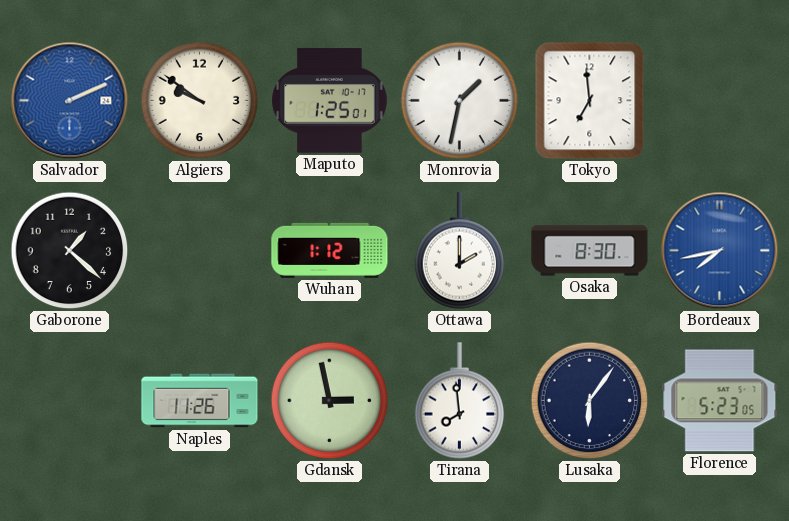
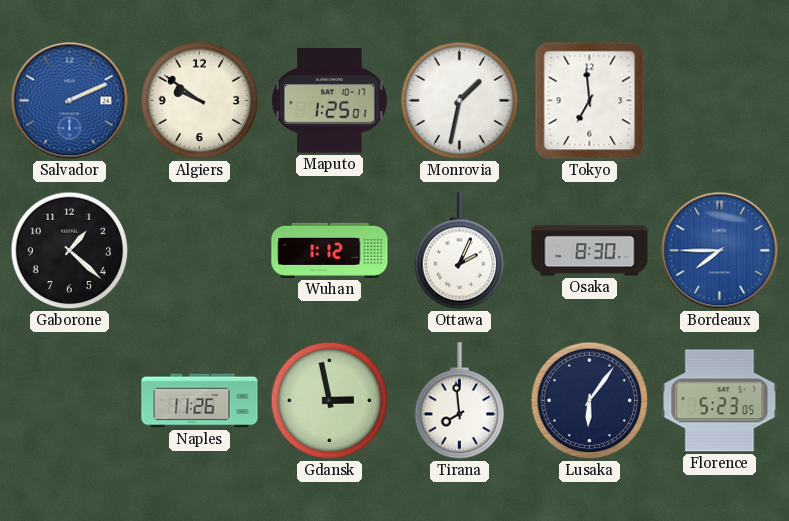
Ottawa: 2:00 -> 2:04 (460, 251)
Bordeaux: 7:43 -> 7:45 (720, 251)
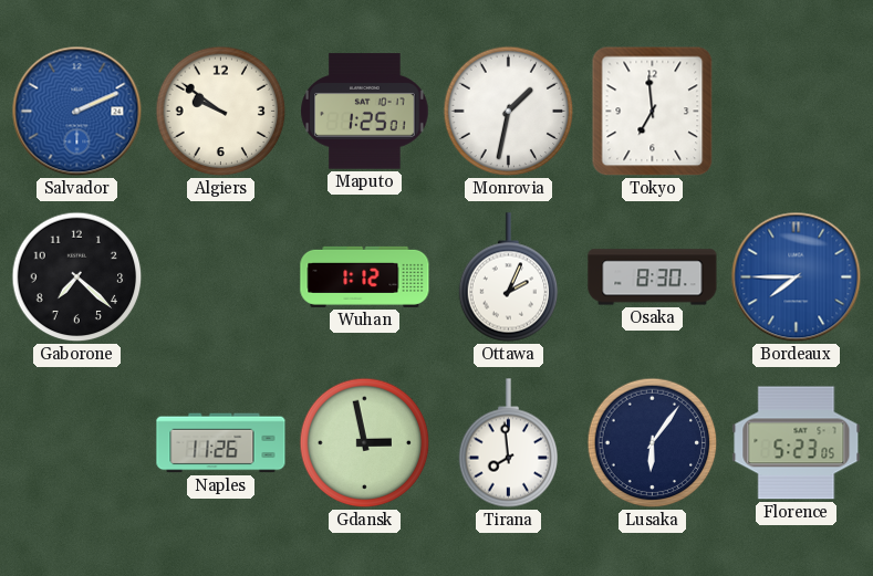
Gaborone: 1:22 -> 7:22 (77, 277)
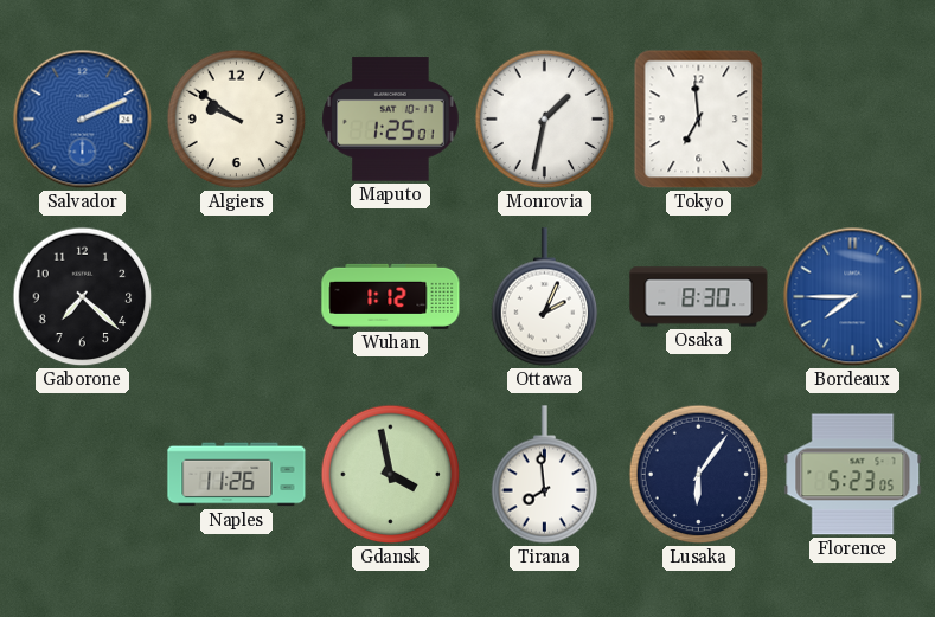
Gdansk: 2:58 -> 3:58 (391, 475)
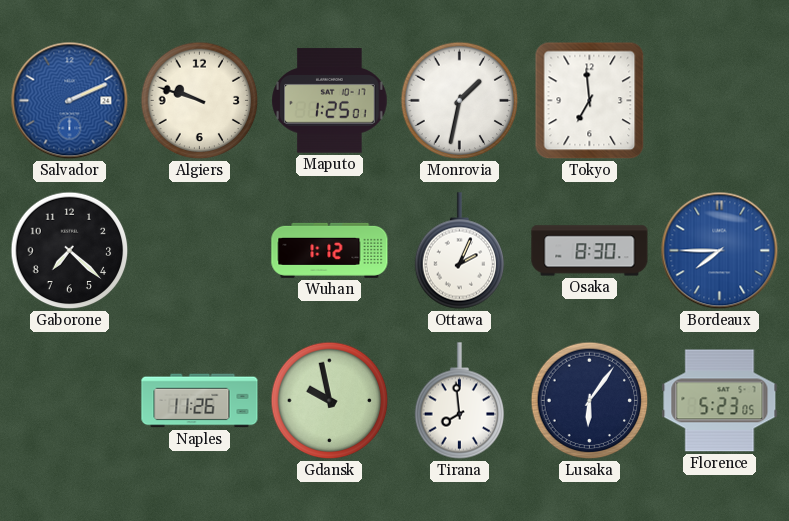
Algiers: 9:51 -> 9:48 (200, 101)
Gdansk: 3:58 -> 9:58 (330, 401)
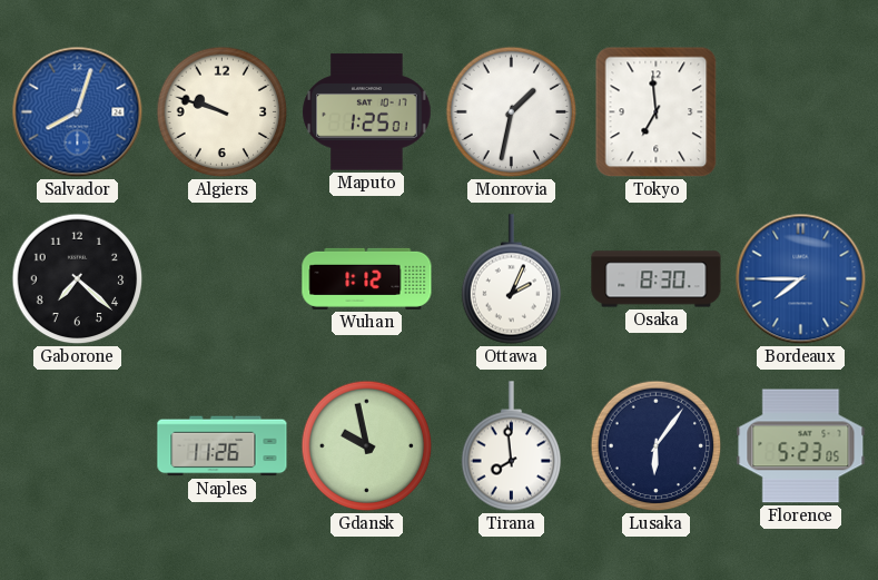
Salvador: 2:11 -> 8:03 (78, 112)
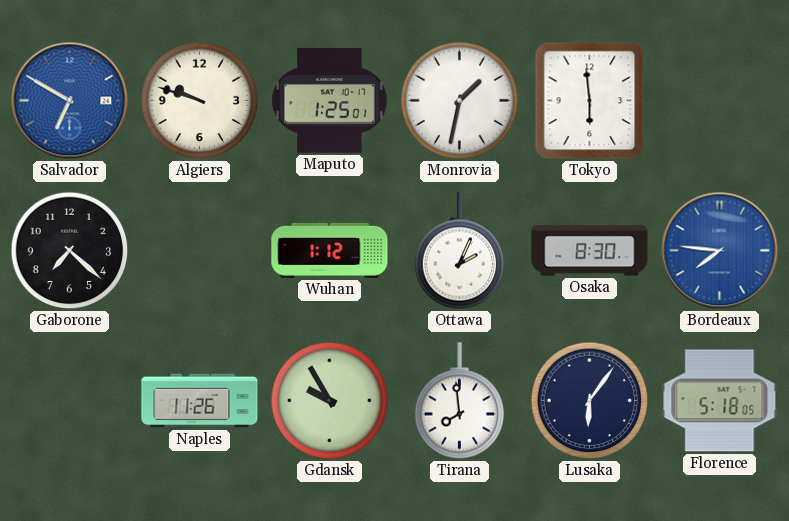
Salvador: 8:03 -> 6:50 (70, 101)
Tokyo: 6:59 -> 5:59 (590, 101)
Bordeaux: 7:45 -> 7:46 (720, 251)
Gdansk: 9:58 -> 9:55 (330, 401)
Florence: 5:23 -> 5:18 (720, 401)
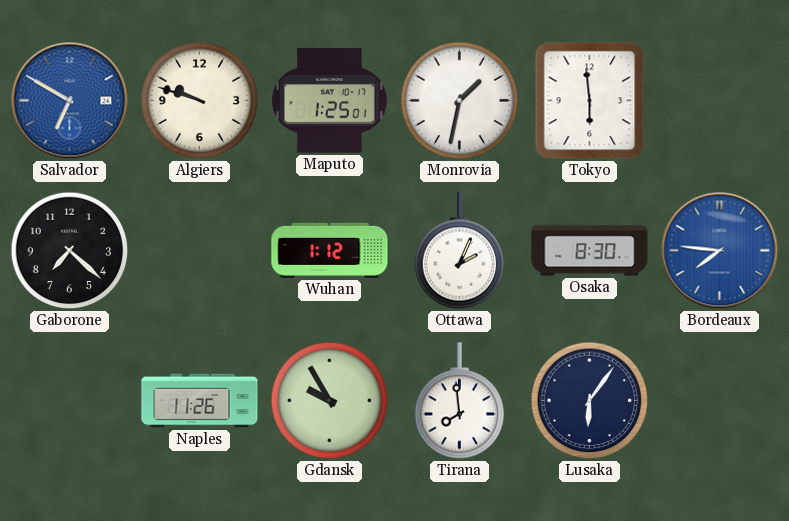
Florence: 5:18 -> none (720, 401)
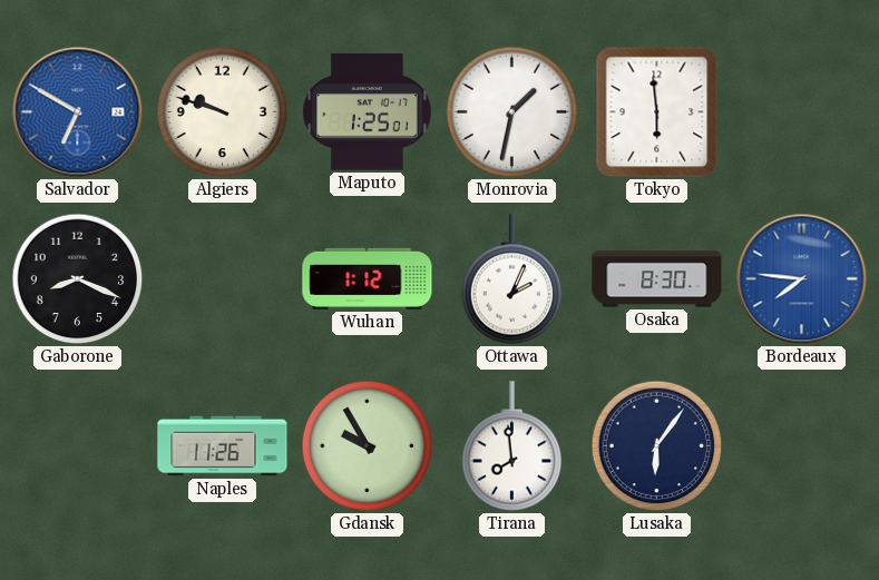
Gaborone: 7:22 -> 8:19 (78, 279)
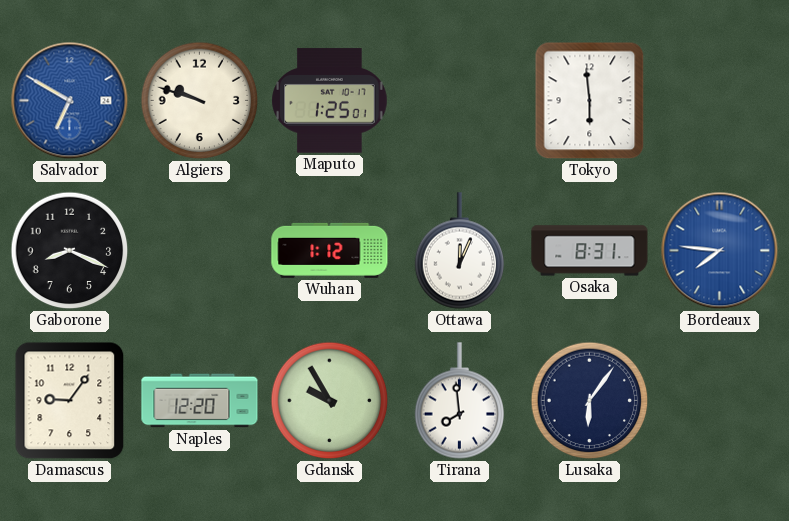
Monrovia: 1:32 -> none (512, 112)
Ottawa: 2:04 -> 12:04 (460, 251)
Osaka: 8:30 -> 8:31 (590, 251)
Damascus: none -> 9:06 (70, 401)
Naples: 11:26 -> 12:20 (200, 401)
